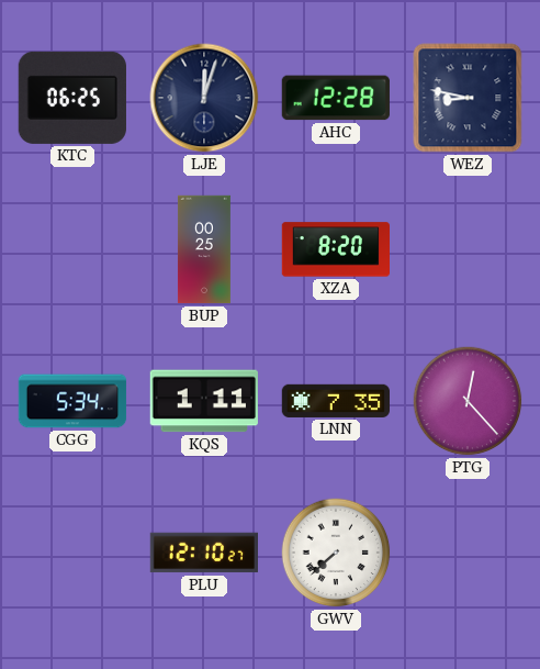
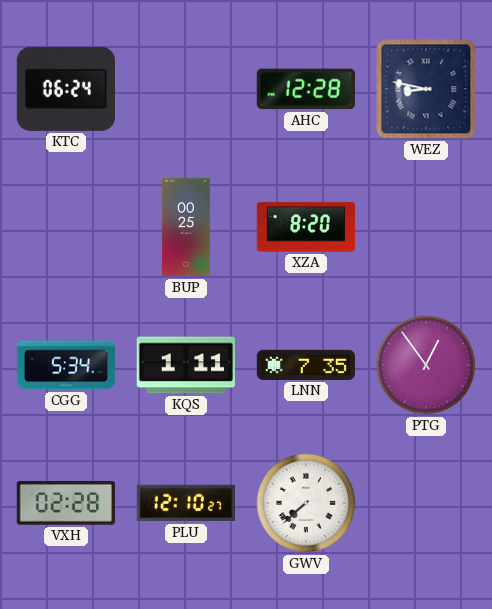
KTC: 06:25 -> 06:24 (66, 89)
LJE: 12:03 -> none (204, 98)
PTG: 12:23 -> 12:54 (426, 365)
VXH: none -> 02:28 (65, 504)
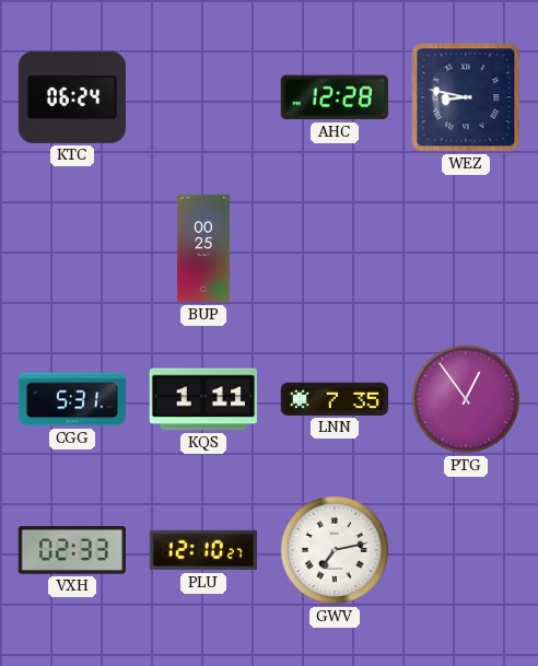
XZA: 8:20 -> none (305, 227)
CGG: 5:34 -> 5:31 (72, 399)
VXH: 02:28 -> 02:33 (71, 551)
GWV: 7:38 -> 7:13 (335, 550)
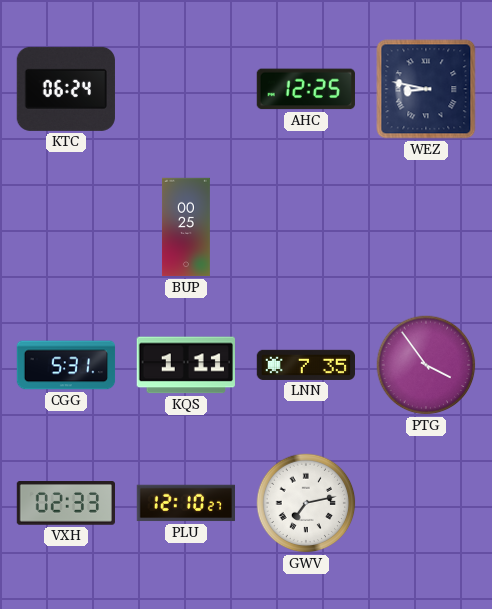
AHC: 12:28 -> 12:25 (306, 89)
PTG: 12:54 -> 3:54 (426, 365)
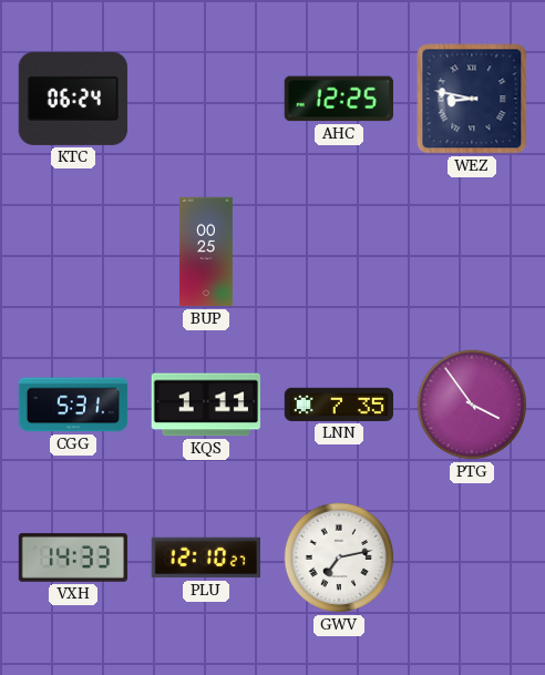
VXH: 02:33 -> 14:33 (72, 559)
